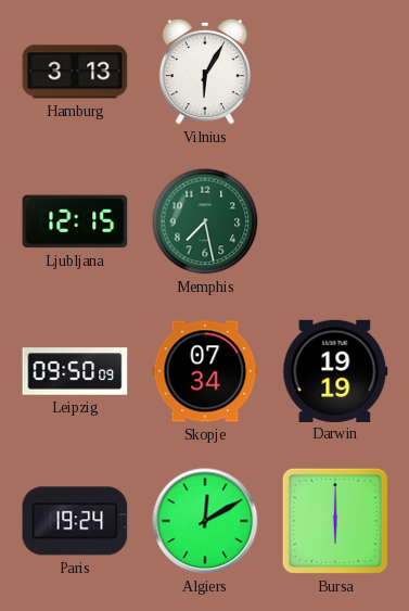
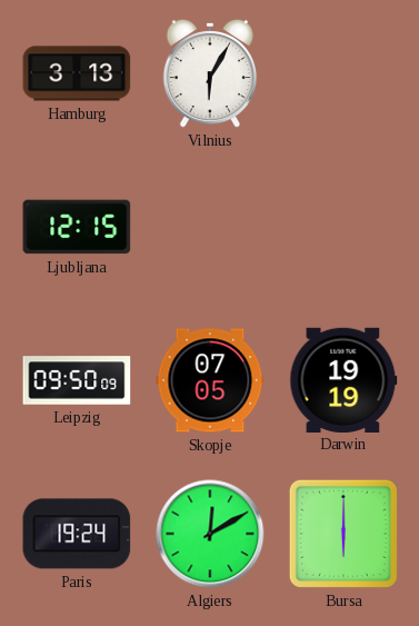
Memphis: 7:28 -> none (205, 221)
Skopje: 07:34 -> 07:05 (210, 380)
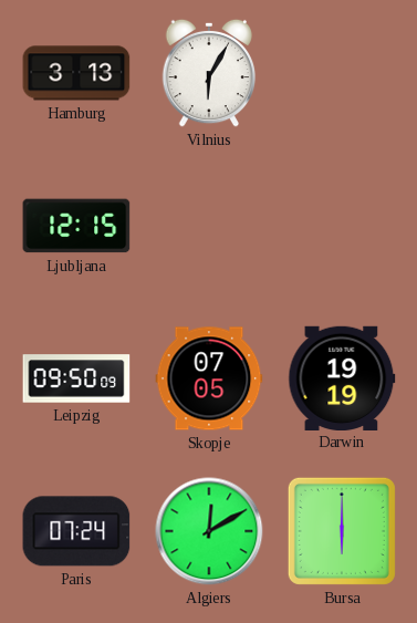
Paris: 19:24 -> 07:24 (76, 531)
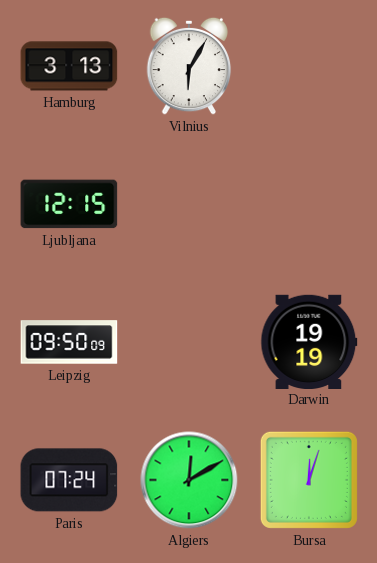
Skopje: 07:05 -> none (209, 378)
Bursa: 6:00 -> 12:03 (309, 480)
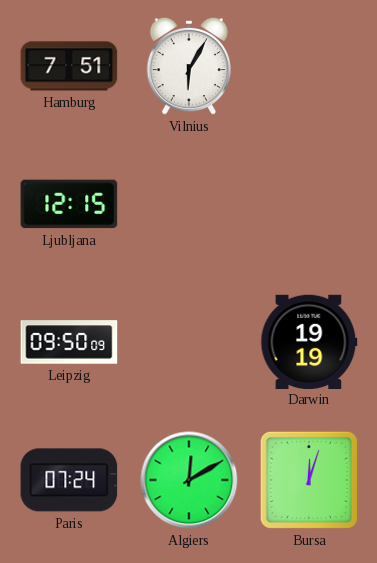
Hamburg: 3:13 -> 7:51 (69, 66)
